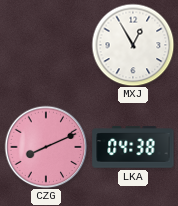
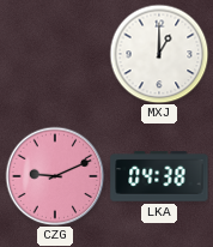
MXJ: 12:55 -> 1:00 (159, 54)
CZG: 8:11 -> 9:11 (55, 176)
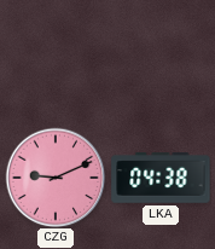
MXJ: 1:00 -> none (159, 54)
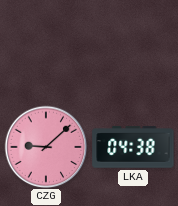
CZG: 9:11 -> 9:08 (46, 147)
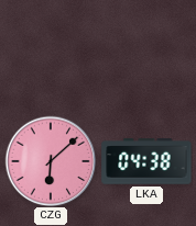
CZG: 9:08 -> 6:08 (51, 161)
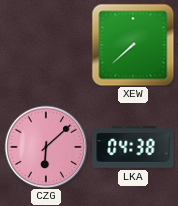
XEW: none -> 7:38 (133, 45)
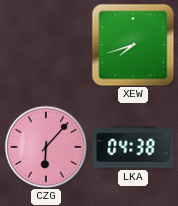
XEW: 7:38 -> 7:42 (133, 45)
CZG: 6:08 -> 6:07 (46, 147)
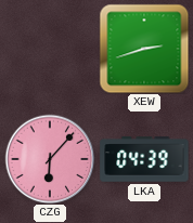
XEW: 7:42 -> 2:42 (144, 49)
LKA: 04:38 -> 04:39 (144, 159)
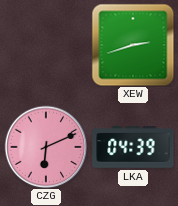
CZG: 6:07 -> 6:11 (46, 147)
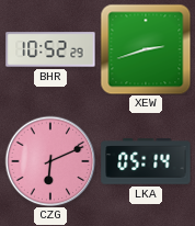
BHR: none -> 10:52 (50, 49)
LKA: 04:39 -> 05:14 (146, 161)
